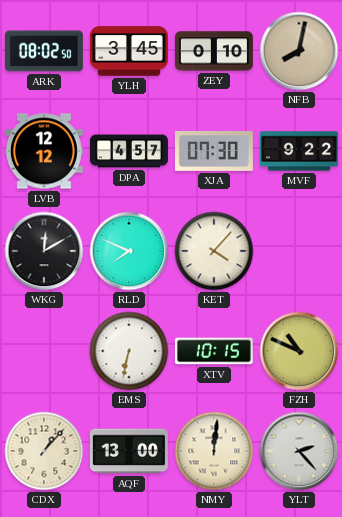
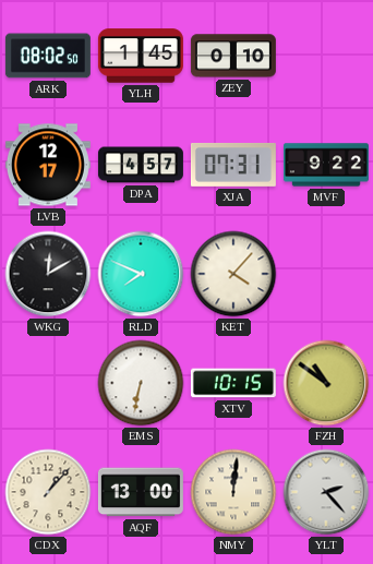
YLH: 3:45 -> 1:45 (141, 56)
NFB: 8:02 -> none (299, 51)
LVB: 12:12 -> 12:17 (48, 165)
XJA: 07:30 -> 07:31 (233, 165)
FZH: 10:49 -> 10:51 (326, 383)
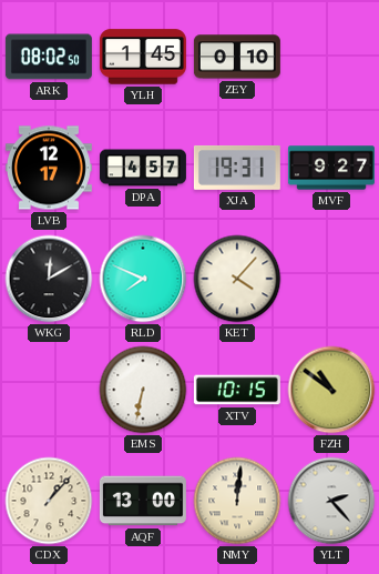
XJA: 07:31 -> 19:31 (237, 168)
MVF: 9:22 -> 9:27 (331, 168)
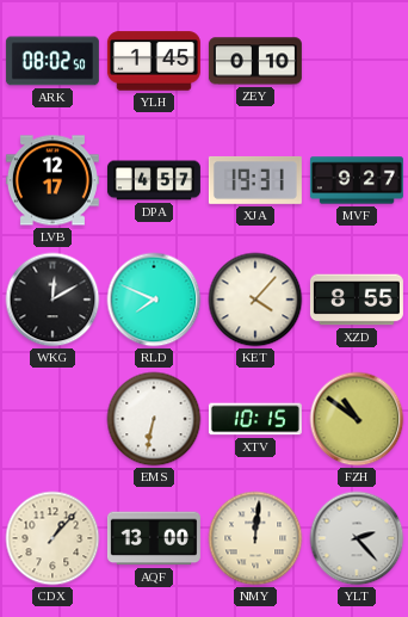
XZD: none -> 8:55 (357, 300)
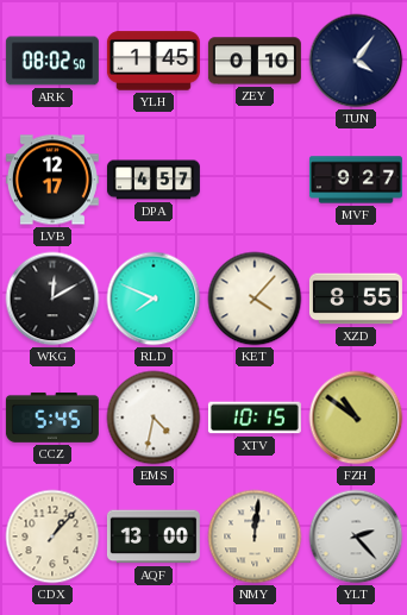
TUN: none -> 4:06 (356, 61)
XJA: 19:31 -> none (255, 180)
CCZ: none -> 5:45 (52, 418)
EMS: 6:32 -> 4:32 (154, 418)
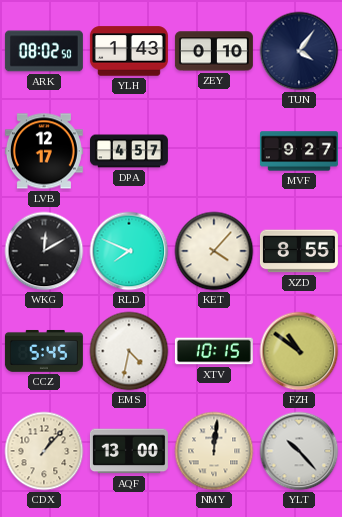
YLH: 1:45 -> 1:43 (129, 51)
YLT: 2:23 -> 10:23 (299, 451)
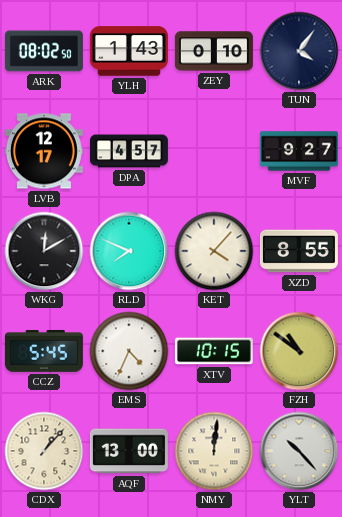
EMS: 4:32 -> 4:34 (129, 351)
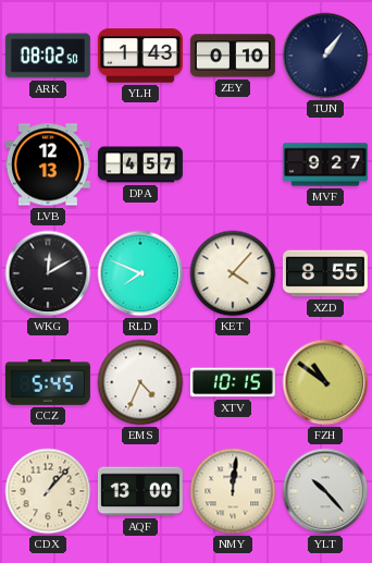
TUN: 4:06 -> 1:06 (325, 56)
LVB: 12:17 -> 12:13 (48, 164)
